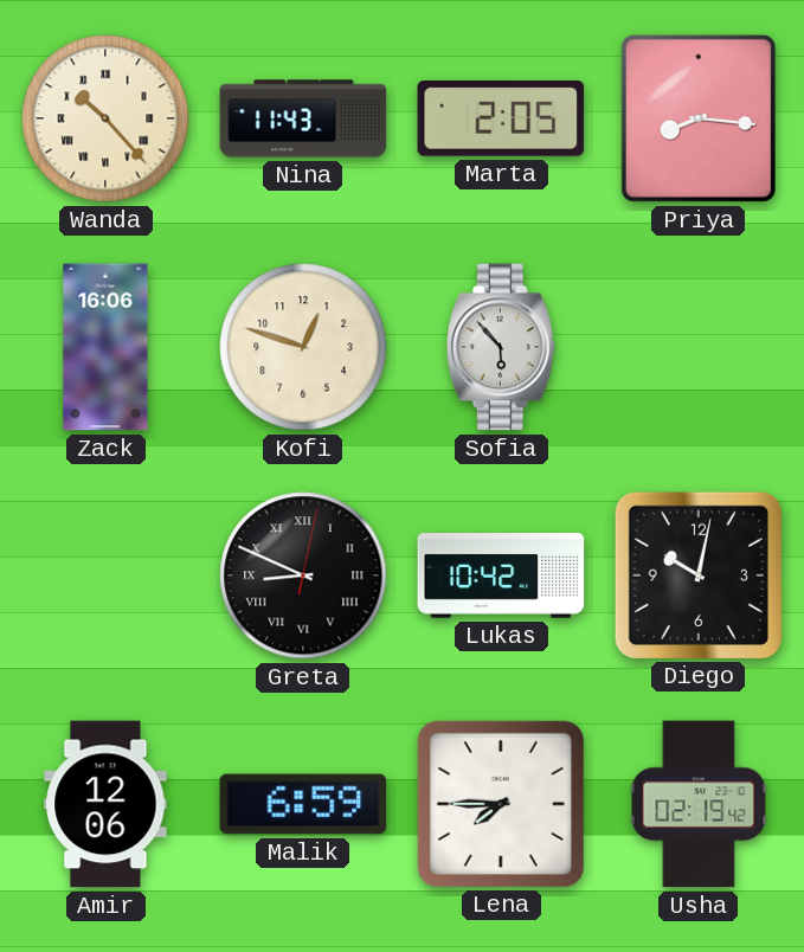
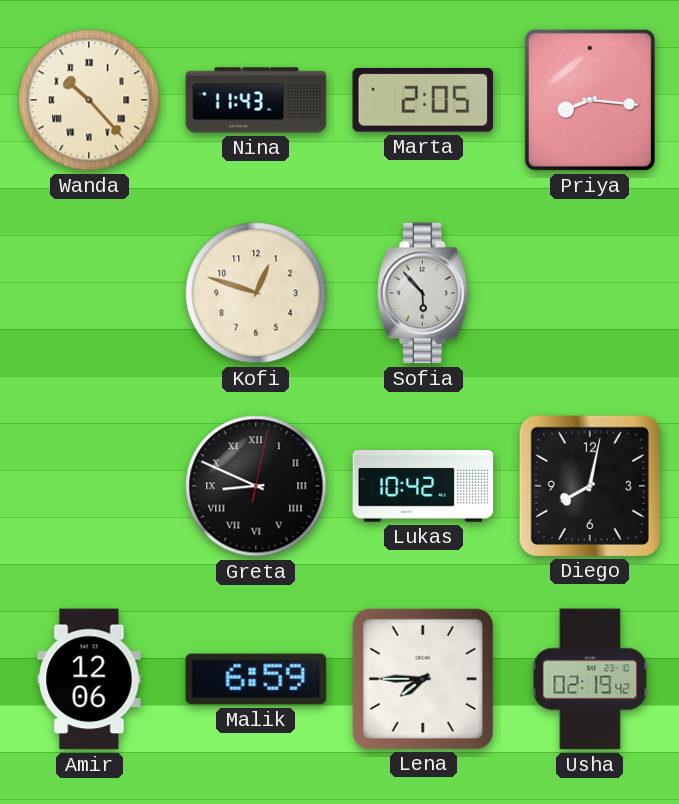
Zack: 16:06 -> none (105, 347)
Diego: 10:02 -> 8:02 (589, 485)
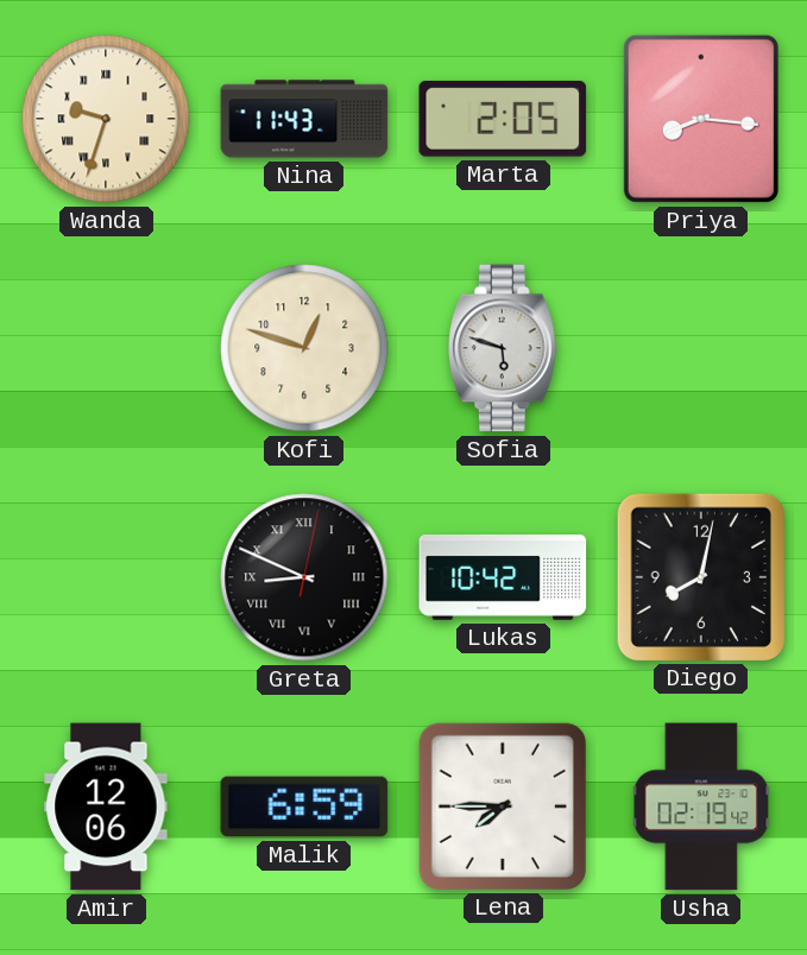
Wanda: 10:23 -> 9:33 (106, 119)
Sofia: 5:53 -> 5:48 (503, 348)
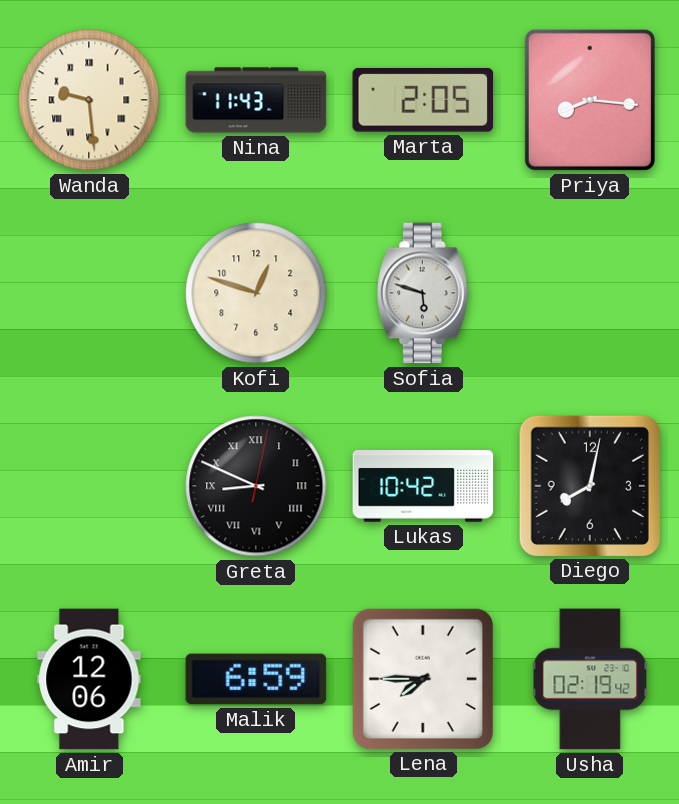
Wanda: 9:33 -> 9:29 (89, 100)
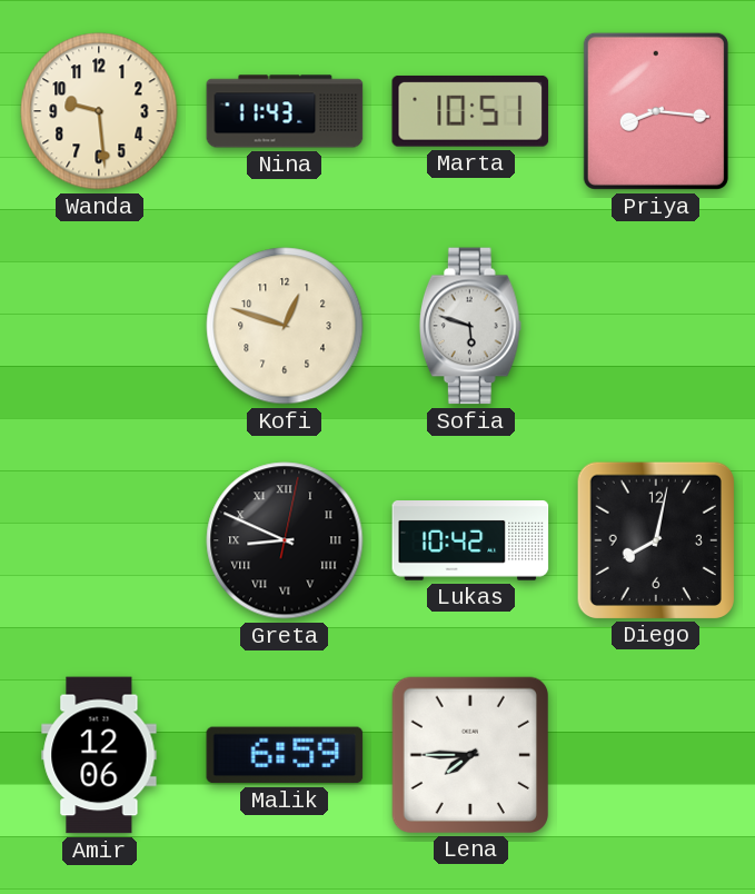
Wanda numerals: Roman -> Arabic (99, 111)
Marta: 2:05 -> 10:51 (470, 111)
Usha: 02:19 -> none (590, 679)
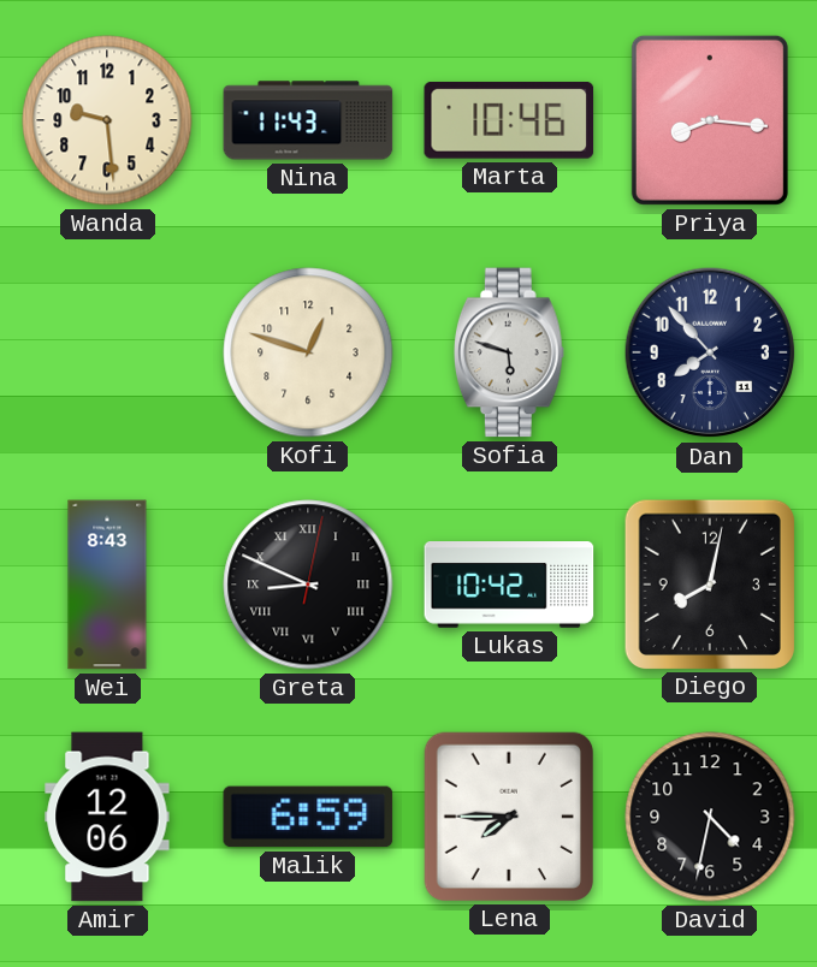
Marta: 10:51 -> 10:46 (509, 120)
Dan: none -> 7:53 (710, 352)
Wei: none -> 8:43 (107, 585)
David: none -> 4:32 (710, 817)
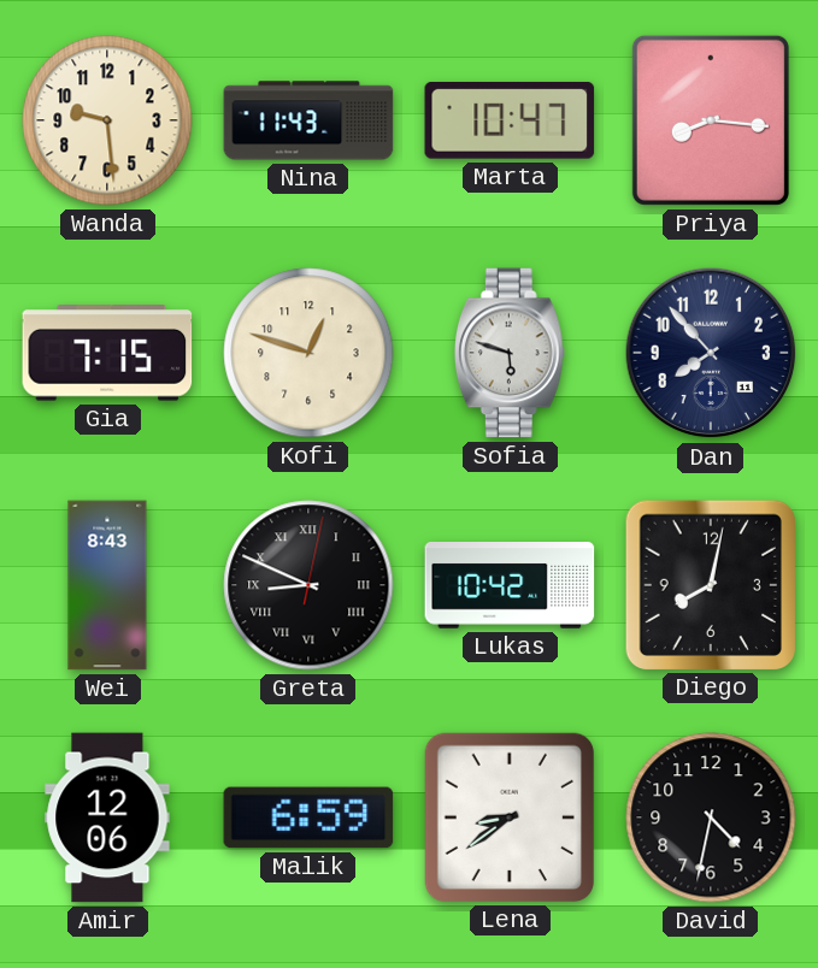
Marta: 10:46 -> 10:47 (510, 120)
Gia: none -> 7:15 (107, 353)
Lena: 7:45 -> 8:39 (508, 816)
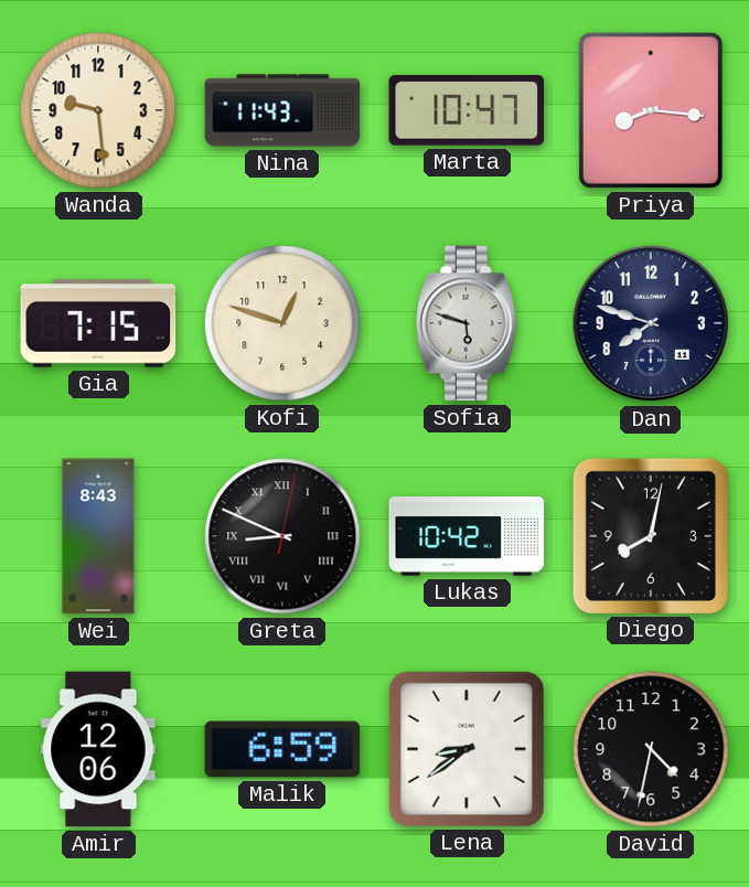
Dan: 7:53 -> 7:48 (651, 323)
